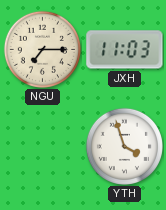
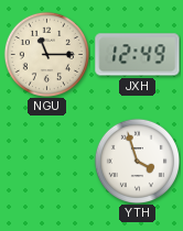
NGU: 7:15 -> 11:15 (46, 54)
JXH: 11:03 -> 12:49 (138, 55)
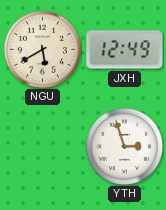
NGU: 11:15 -> 5:40 (42, 49)
YTH: 3:57 -> 2:57 (124, 146)
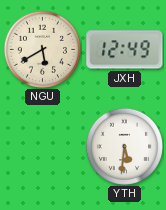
YTH: 2:57 -> 5:31 (124, 146)
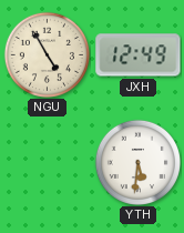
NGU: 5:40 -> 4:55 (47, 54)
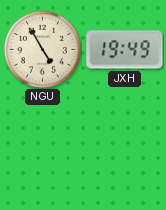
JXH: 12:49 -> 19:49 (125, 50)
YTH: 5:31 -> none (137, 162)
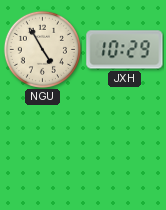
JXH: 19:49 -> 10:29 (125, 50)
